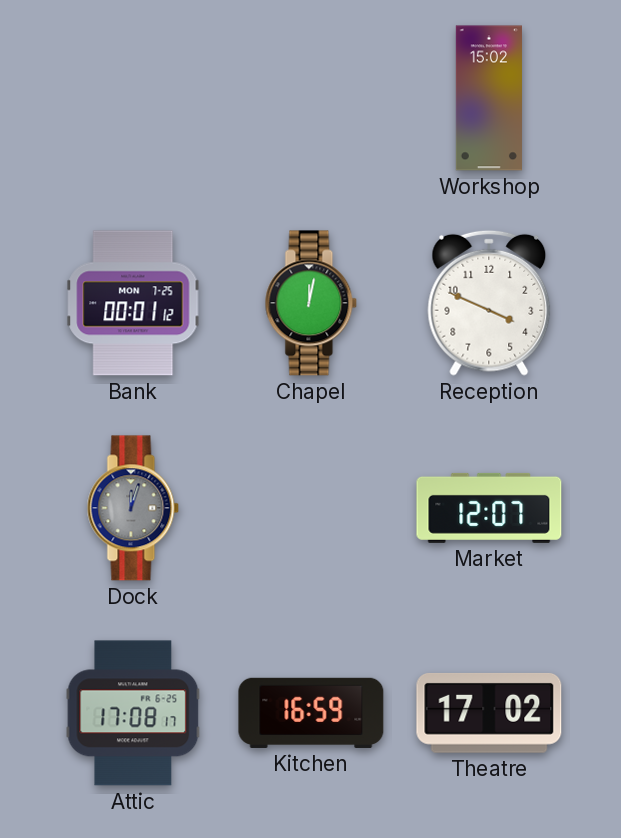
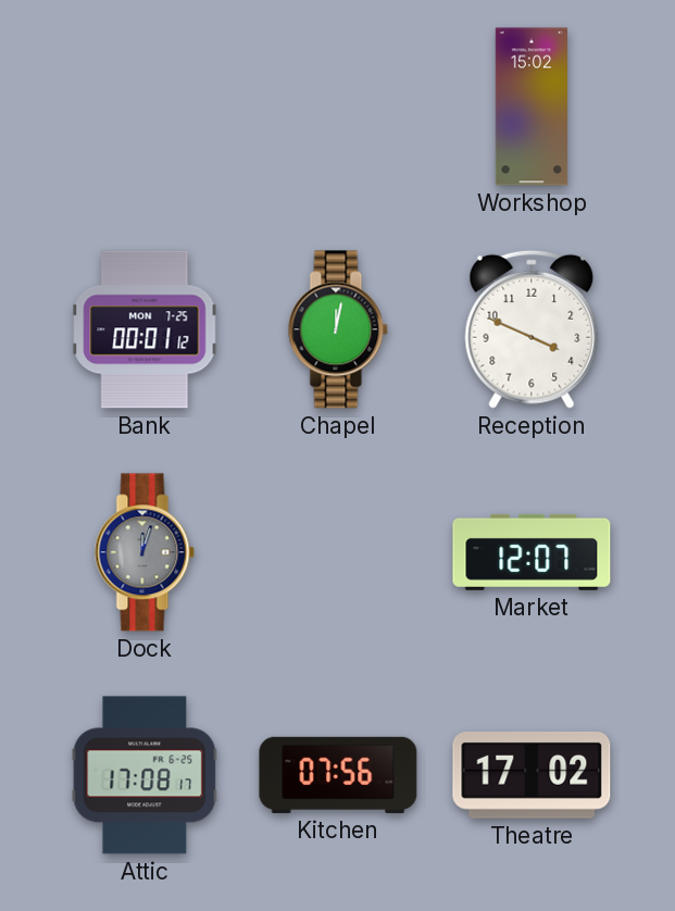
Kitchen: 16:59 -> 07:56 (338, 775)
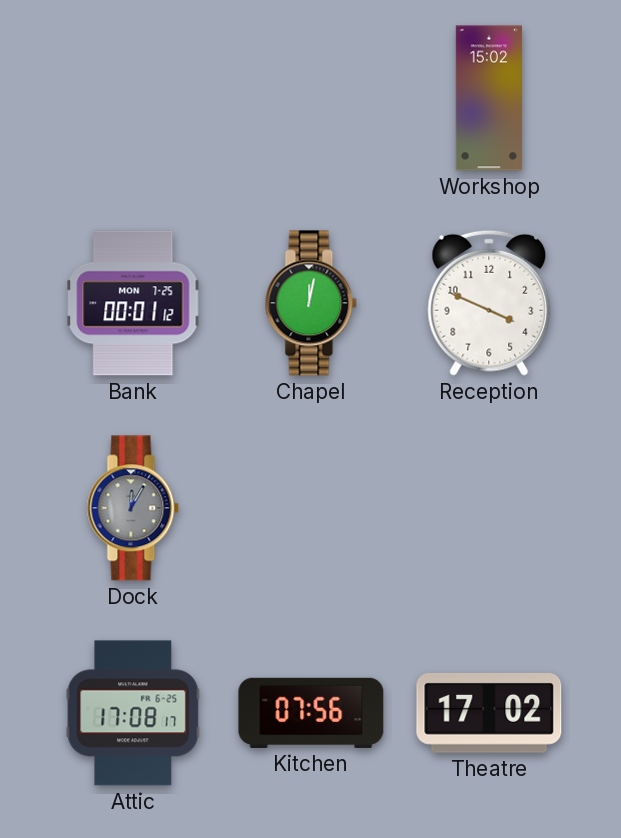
Dock: 12:03 -> 12:05 (133, 508)
Market: 12:07 -> none (532, 552)
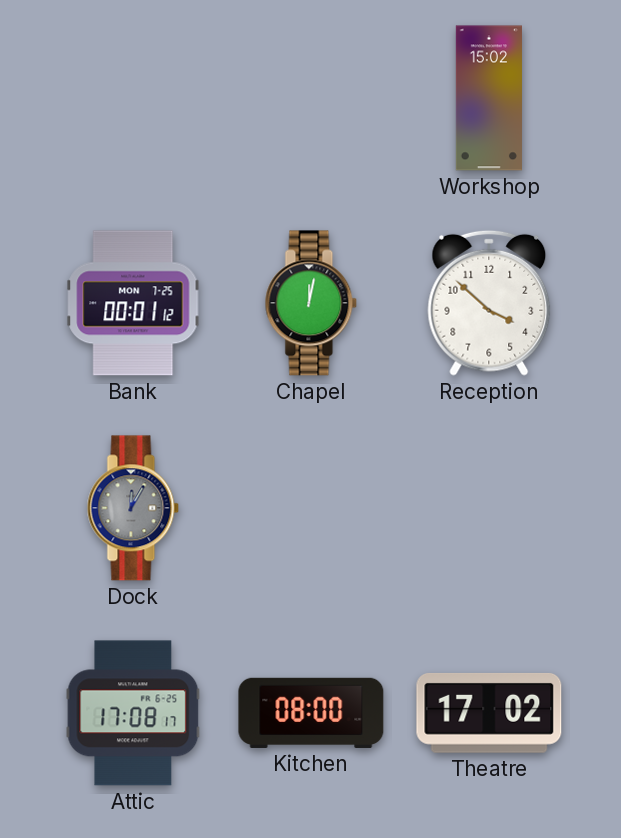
Reception: 3:49 -> 3:52 (489, 303)
Kitchen: 07:56 -> 08:00 (311, 713)
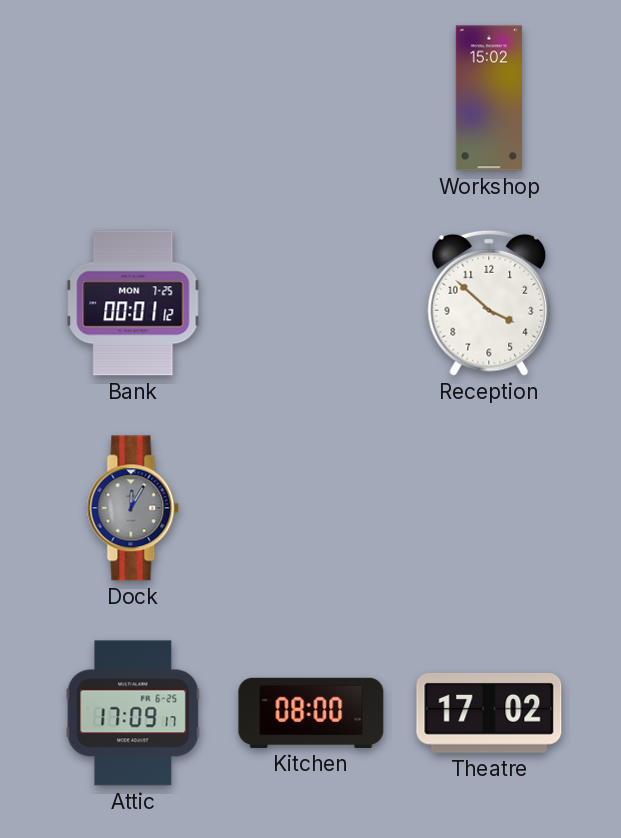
Chapel: 12:02 -> none (311, 303)
Attic: 17:08 -> 17:09 (133, 713)
